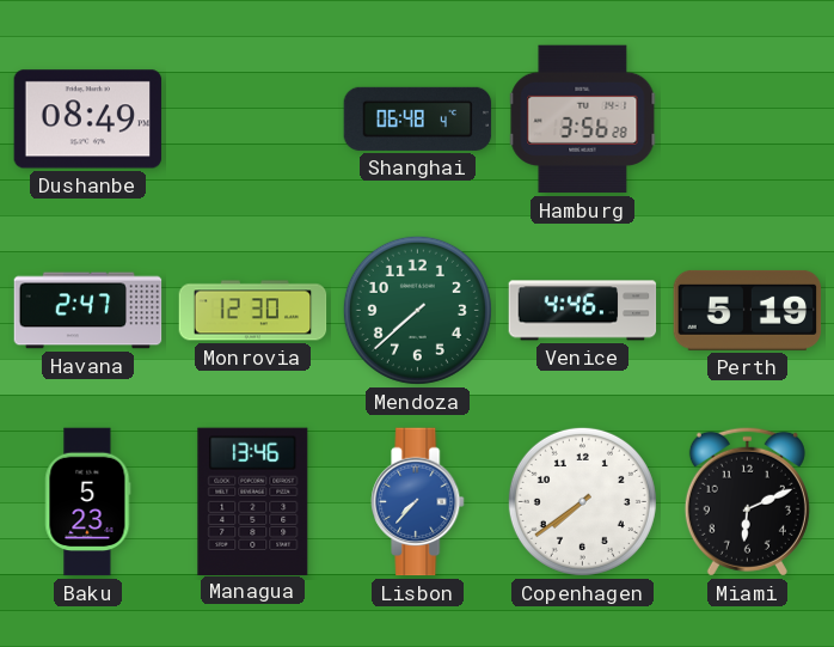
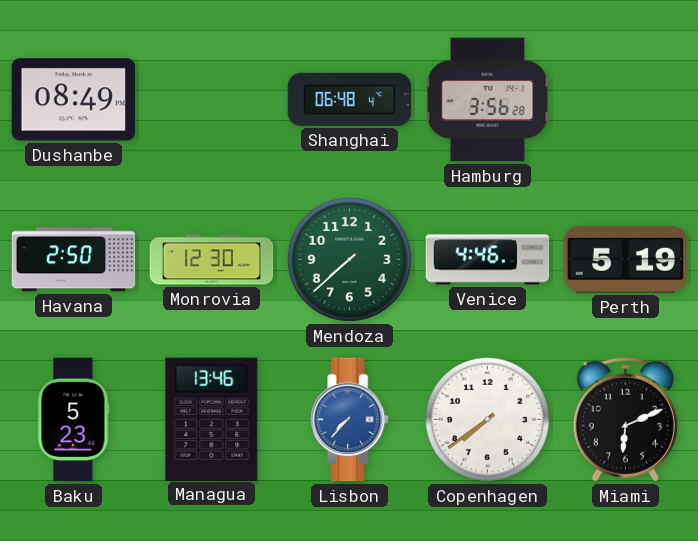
Havana: 2:47 -> 2:50 (74, 260)
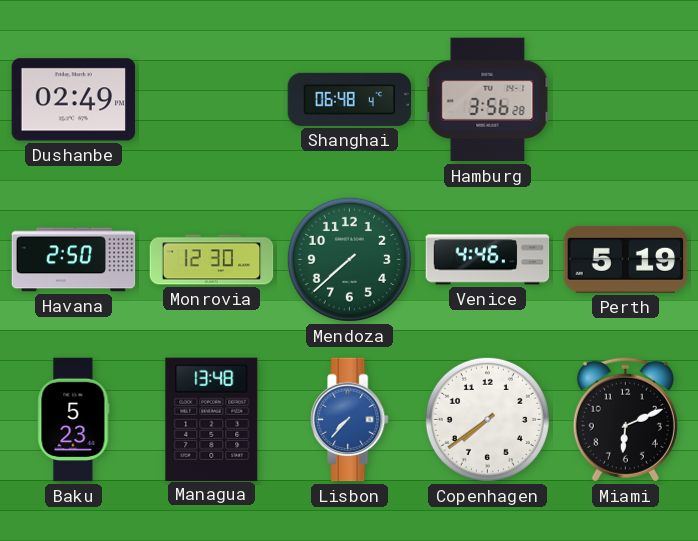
Dushanbe: 08:49 -> 02:49 (74, 100)
Managua: 13:46 -> 13:48 (212, 419)
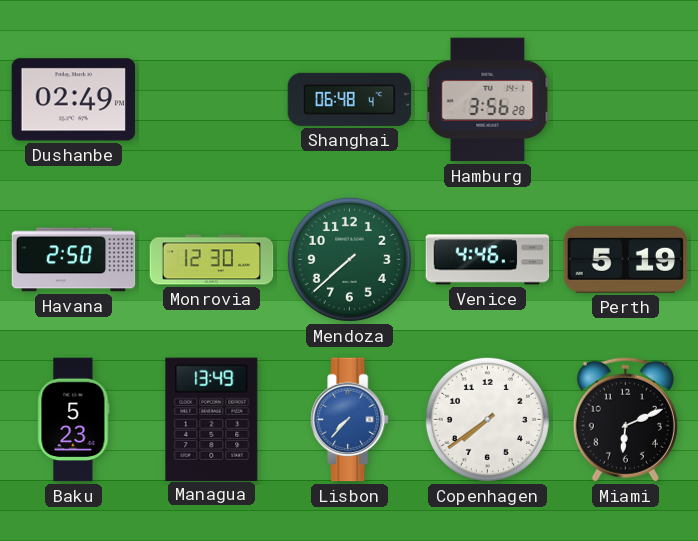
Managua: 13:48 -> 13:49 (212, 419)
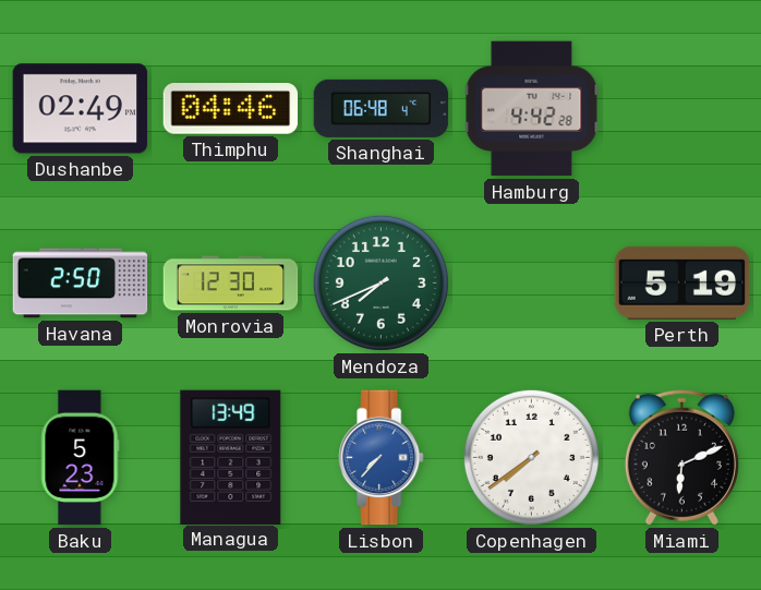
Thimphu: none -> 04:46 (231, 109)
Hamburg: 3:56 -> 4:42 (532, 109)
Mendoza: 7:38 -> 7:41 (380, 282)
Venice: 4:46 -> none (488, 260)
